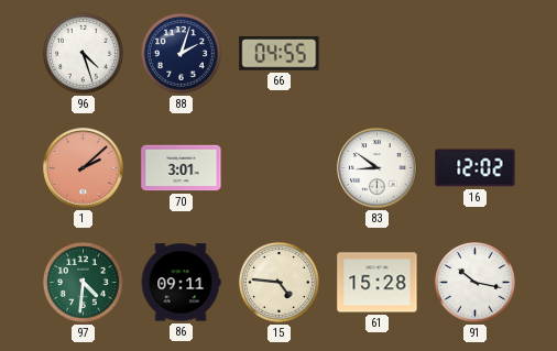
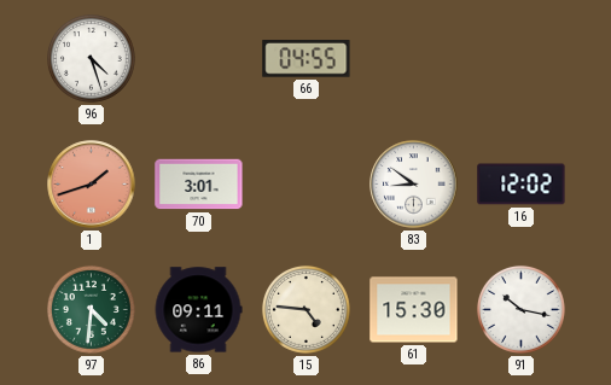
88: 2:03 -> none (181, 53)
1: 2:08 -> 1:42 (92, 185)
61: 15:28 -> 15:30 (414, 310)
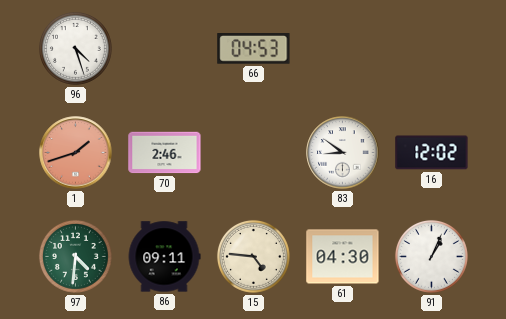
66: 04:55 -> 04:53 (254, 49)
70: 3:01 -> 2:46 (165, 153)
61: 15:30 -> 04:30 (343, 257)
91: 10:17 -> 1:04 (431, 256)
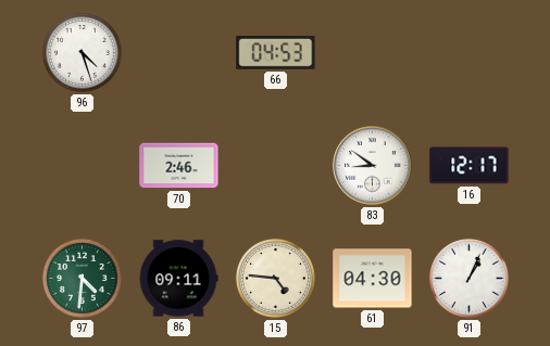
1: 1:42 -> none (76, 153)
16: 12:02 -> 12:17 (470, 166)
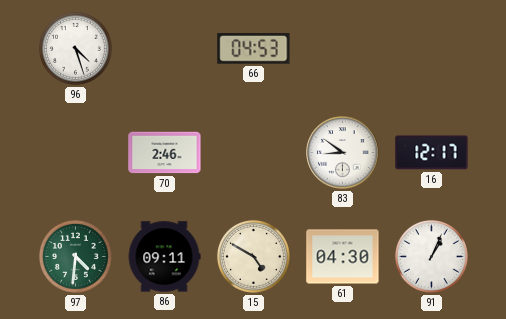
15: 4:46 -> 4:50 (253, 256)
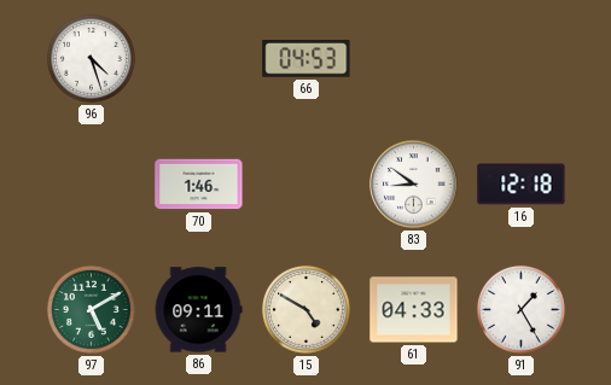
70: 2:46 -> 1:46 (199, 185)
16: 12:17 -> 12:18 (522, 185)
97: 4:31 -> 5:10 (91, 309)
61: 04:30 -> 04:33 (414, 310)
91: 1:04 -> 1:25 (520, 309)
